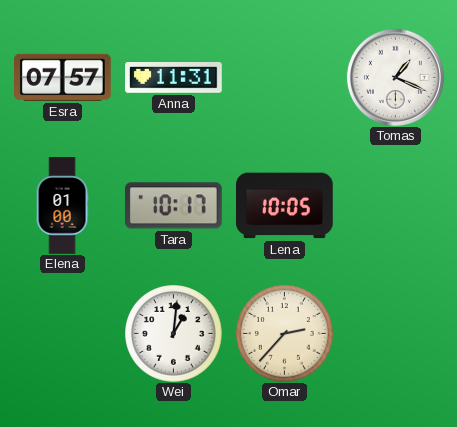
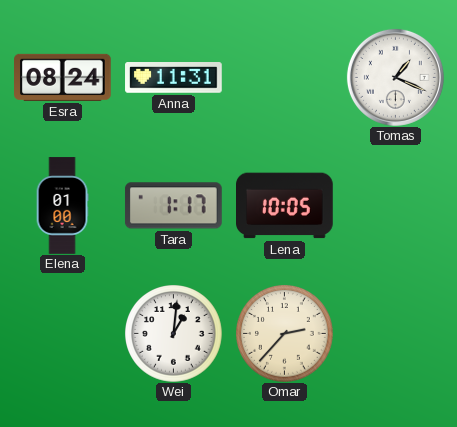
Esra: 07:57 -> 08:24 (63, 77)
Tara: 10:17 -> 1:17 (174, 206)
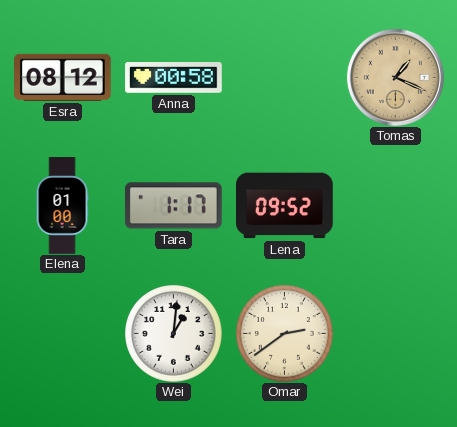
Esra: 08:24 -> 08:12 (63, 77)
Anna: 11:31 -> 00:58 (174, 78)
Tomas dial: white -> champagne (395, 77)
Lena: 10:05 -> 09:52 (285, 206)
Omar: 2:37 -> 2:39 (285, 334)
